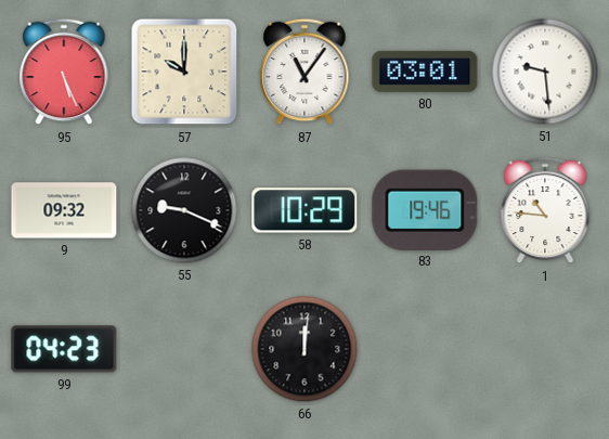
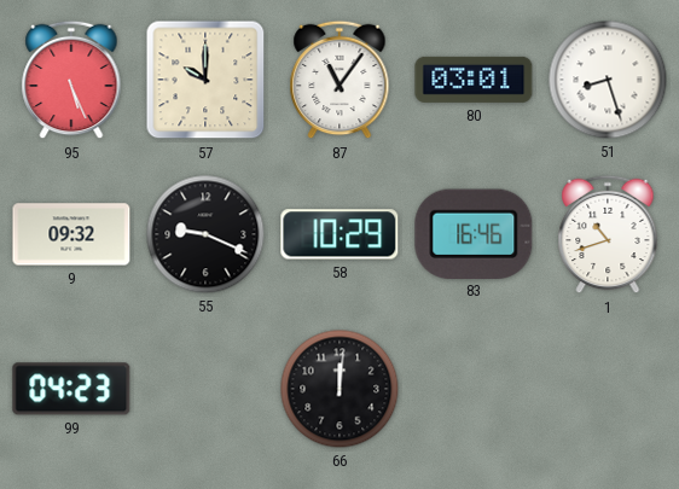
51: 9:29 -> 8:27 (608, 80)
83: 19:46 -> 16:46 (474, 233)
1: 10:46 -> 10:42 (608, 234)
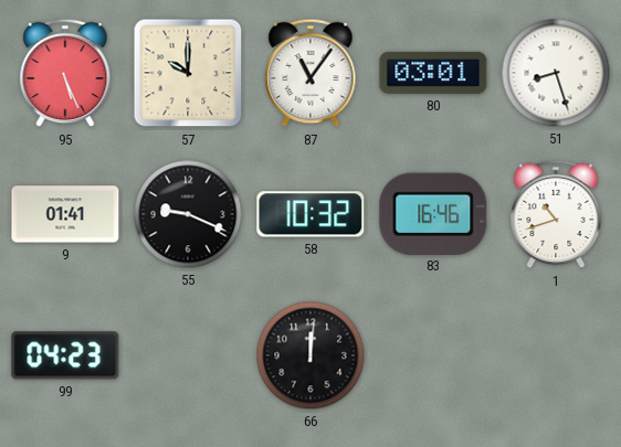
9: 09:32 -> 01:41 (65, 214)
58: 10:29 -> 10:32 (310, 214)
